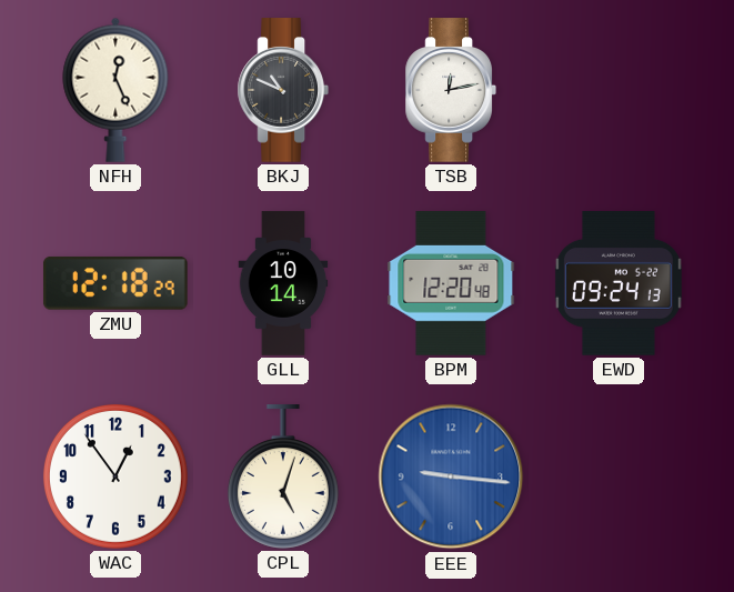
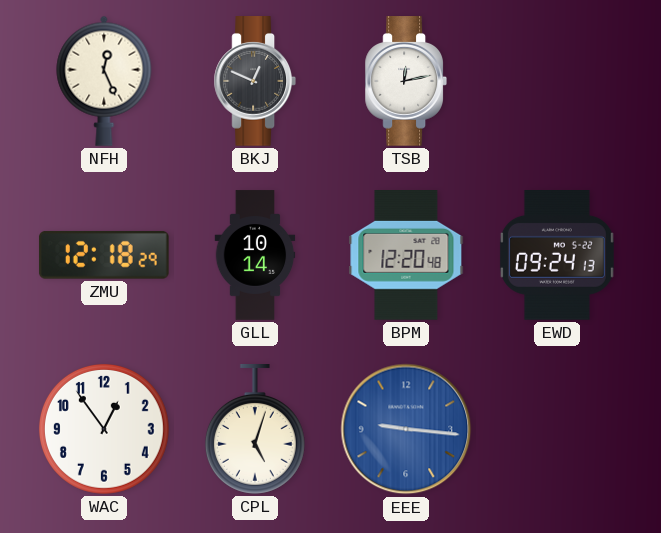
BKJ: 10:49 -> 12:49 (254, 81)
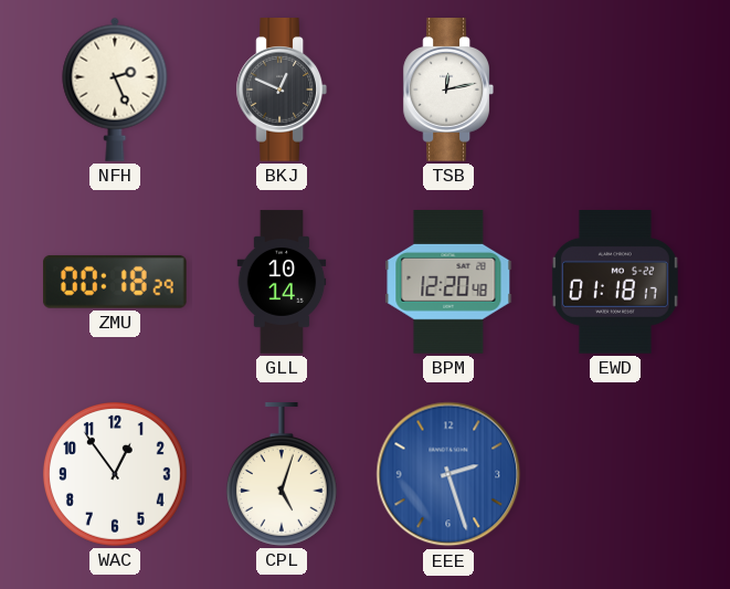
NFH: 12:26 -> 2:26 (115, 90)
ZMU: 12:18 -> 00:18 (115, 282)
EWD: 09:24 -> 01:18 (615, 283)
EEE: 9:16 -> 2:27 (448, 474)
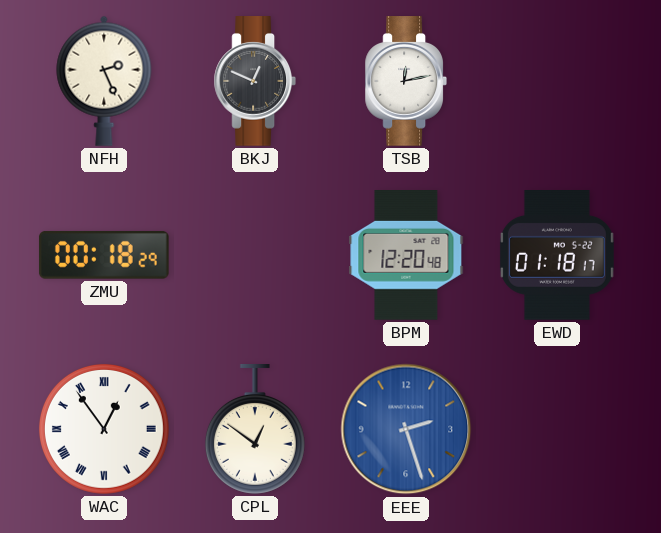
GLL: 10:14 -> none (282, 282)
WAC numerals: Arabic -> Roman (104, 429)
CPL: 5:03 -> 12:51 (255, 430)
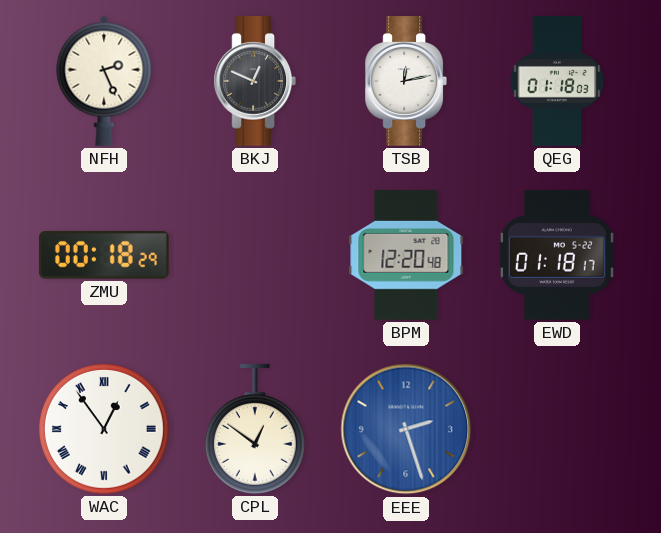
QEG: none -> 01:18 (557, 81)
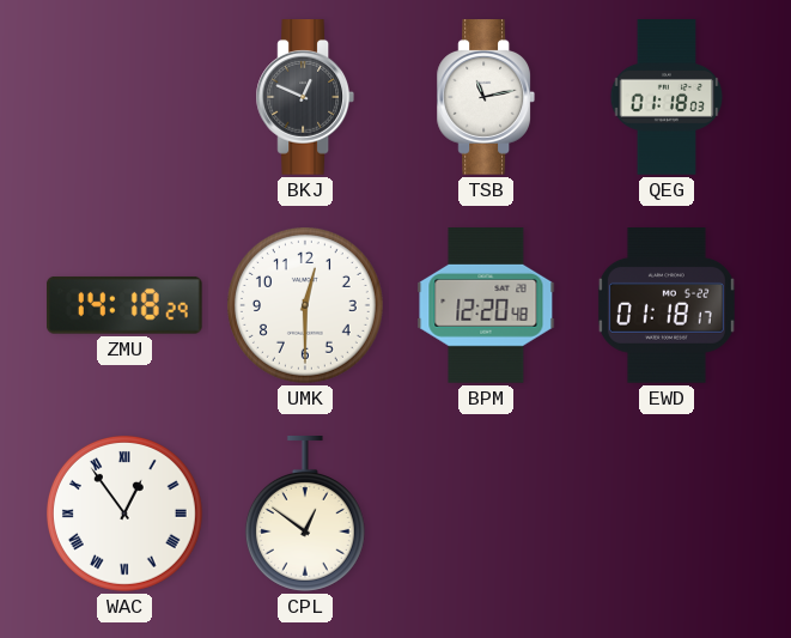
NFH: 2:26 -> none (104, 81)
TSB: 12:13 -> 11:13 (485, 97)
ZMU: 00:18 -> 14:18 (124, 305)
UMK: none -> 12:30 (305, 305)
EEE: 2:27 -> none (406, 429)
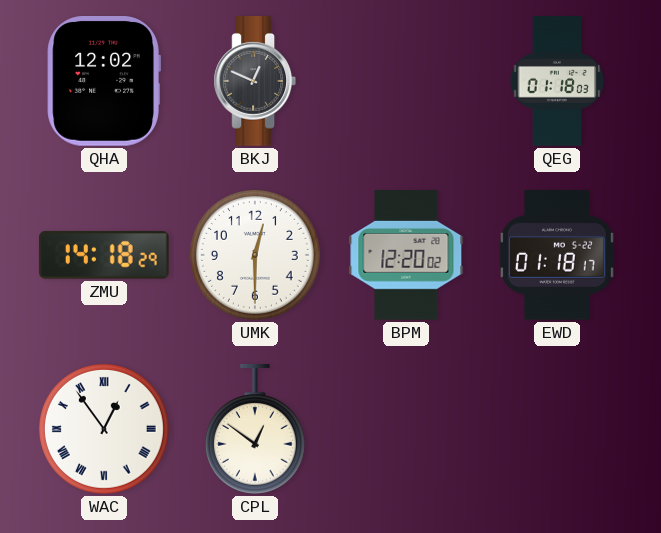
QHA: none -> 12:02 (104, 82)
TSB: 11:13 -> none (485, 97)
BPM: 12:20:48 -> 12:20:02 (406, 256)
